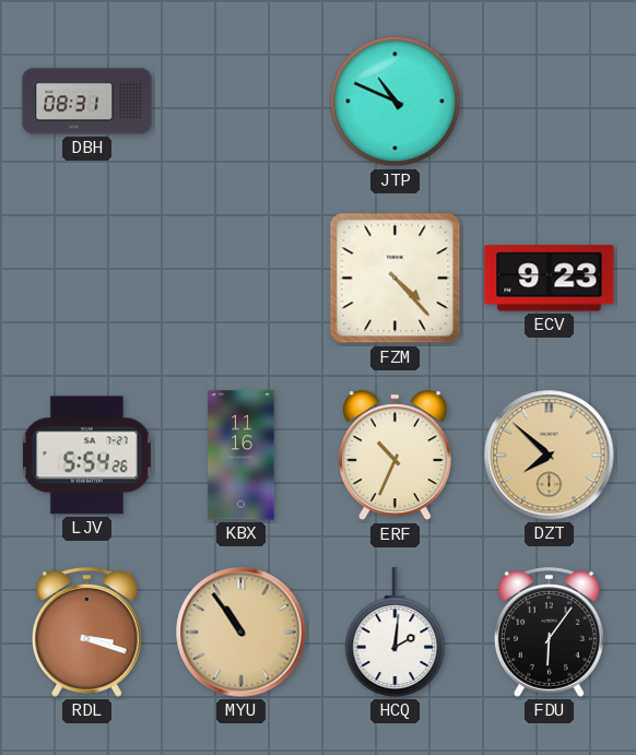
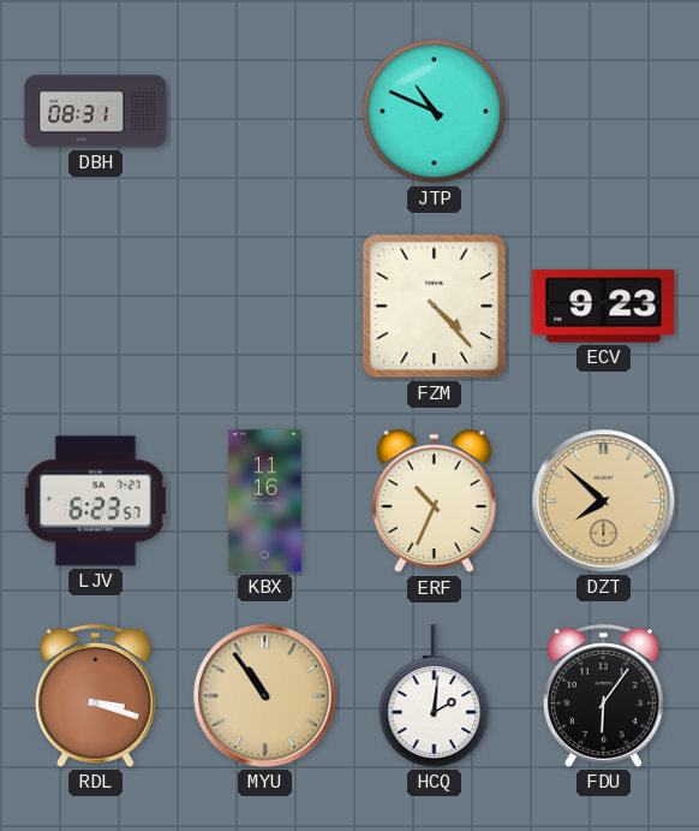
LJV: 5:54 -> 6:23 (95, 501)
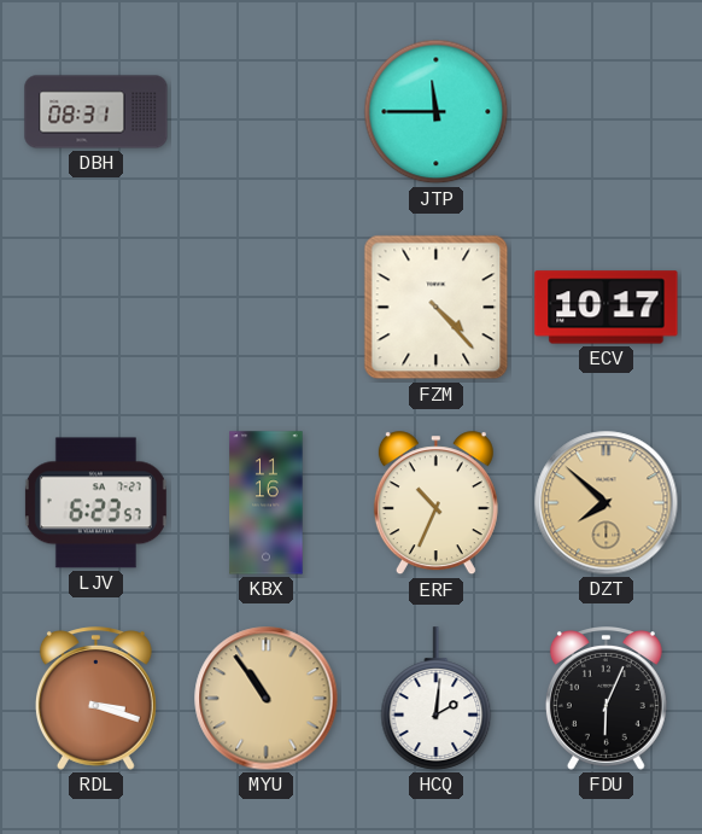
JTP: 10:49 -> 11:45 (437, 112)
ECV: 9:23 -> 10:17 (607, 308)
FDU: 6:06 -> 6:04 (606, 699)
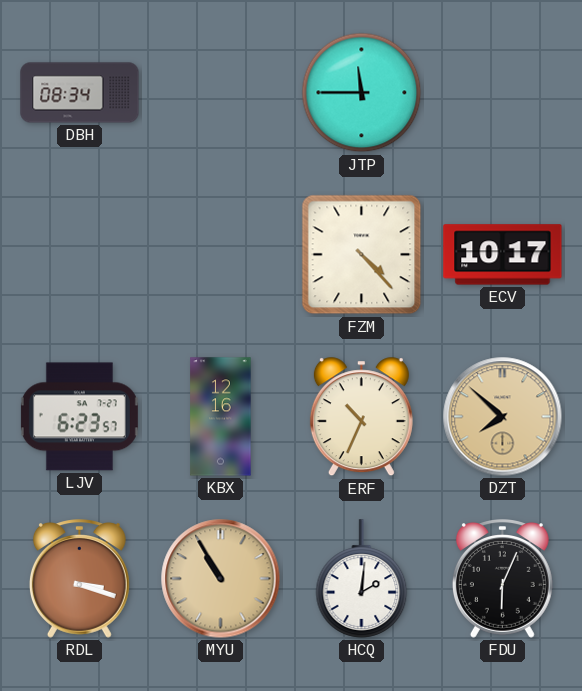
DBH: 08:31 -> 08:34 (80, 93)
KBX: 11:16 -> 12:16 (221, 417)
MYU: 10:54 -> 10:55 (221, 579)
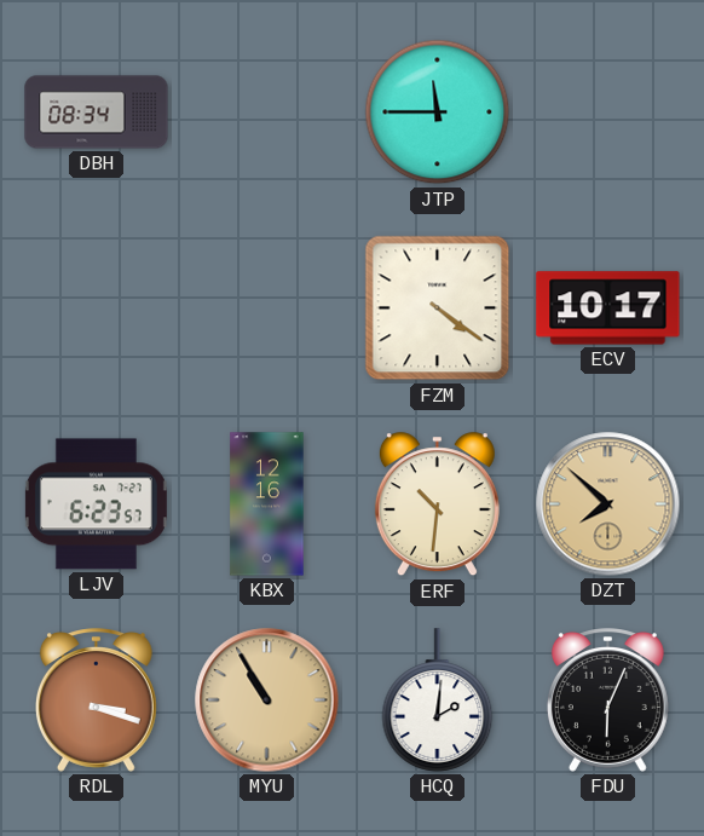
FZM: 4:23 -> 4:21 (438, 309)
ERF: 10:34 -> 10:31 (437, 505)
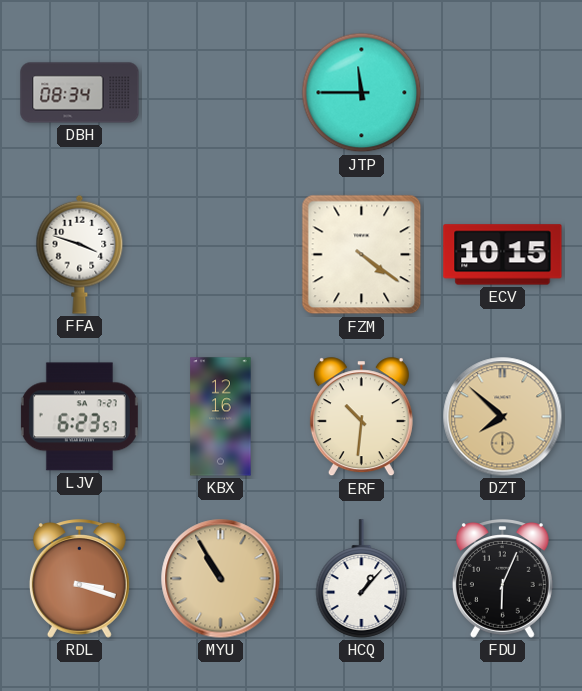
FFA: none -> 3:48 (80, 254)
ECV: 10:17 -> 10:15 (503, 255)
HCQ: 2:01 -> 1:07 (362, 579)
